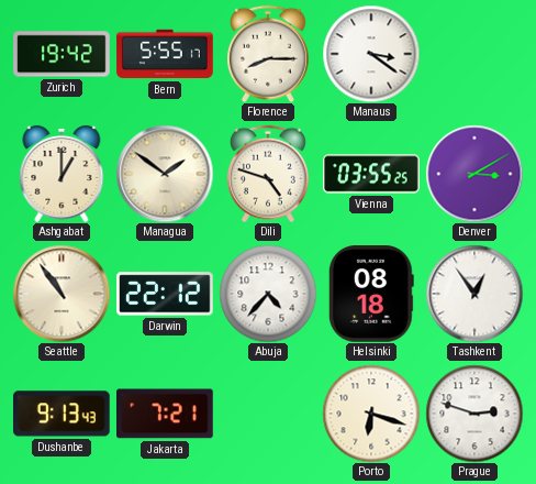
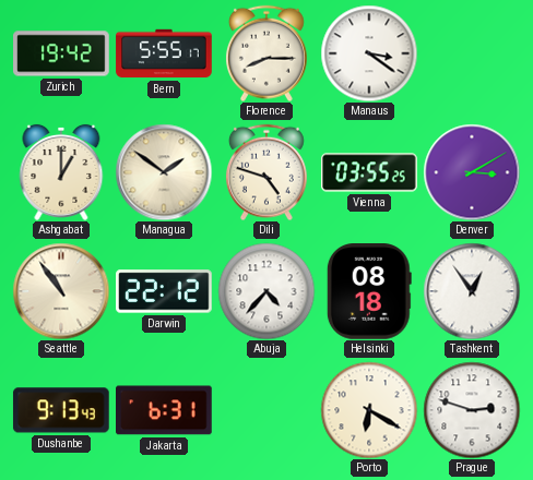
Jakarta: 7:21 -> 6:31 (165, 410)
Porto: 6:18 -> 6:20 (369, 410)
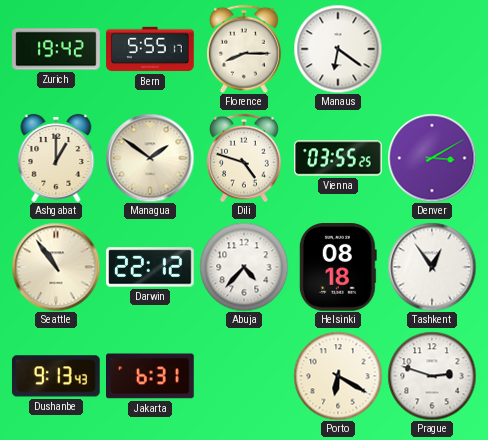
Manaus: 3:21 -> 6:21 (338, 49)
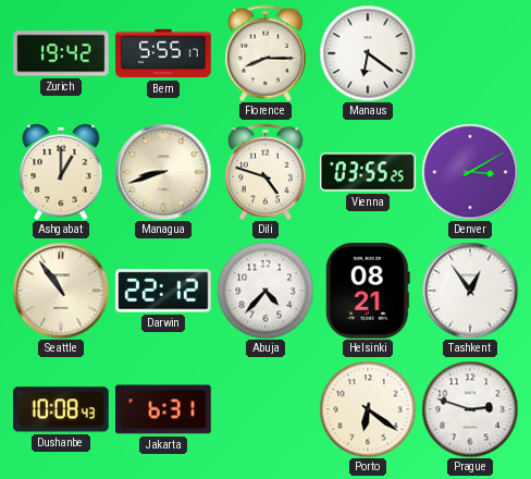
Managua: 1:51 -> 8:42 (163, 172)
Helsinki: 08:18 -> 08:21 (368, 292)
Dushanbe: 9:13 -> 10:08 (61, 409)
Porto: 6:20 -> 6:21 (368, 409)
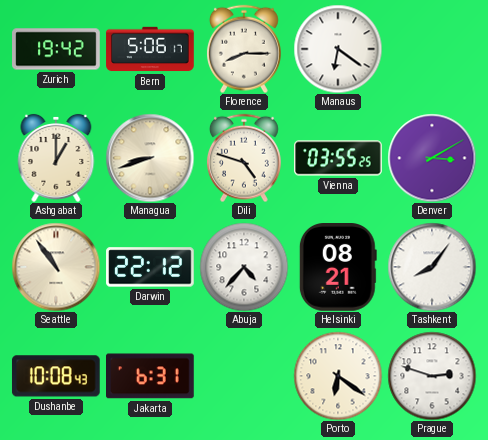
Bern: 5:55 -> 5:06 (150, 49)
Tashkent: 12:54 -> 8:06 (432, 267)
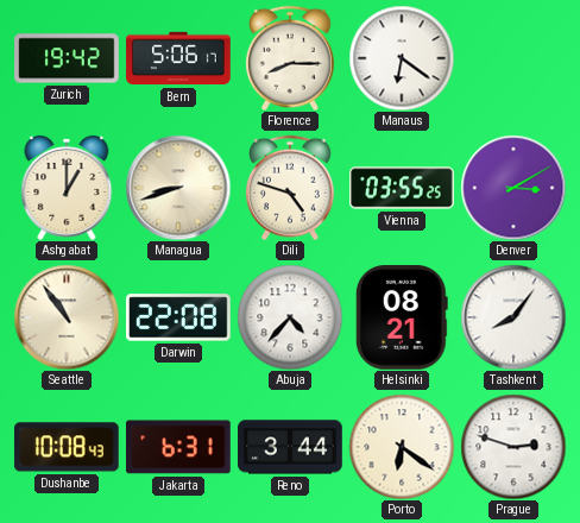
Darwin: 22:12 -> 22:08 (178, 317)
Reno: none -> 3:44 (290, 447)
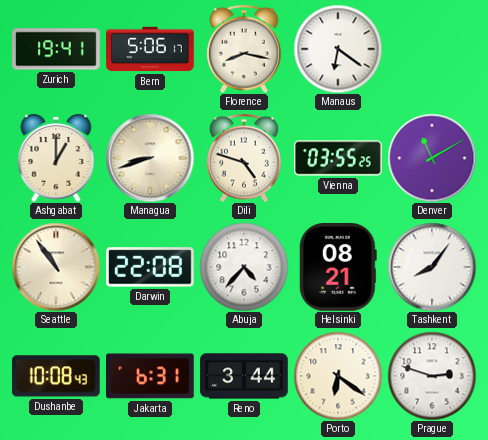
Zurich: 19:42 -> 19:41 (56, 49)
Florence: 8:15 -> 8:17 (244, 49)
Denver: 3:10 -> 11:10 (432, 158)
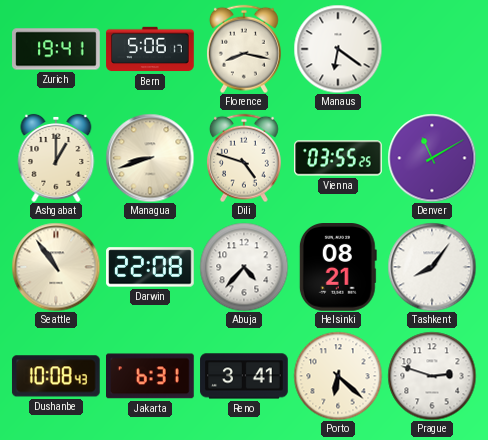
Reno: 3:44 -> 3:41 (244, 376)
Porto: 6:21 -> 6:22 (338, 376)
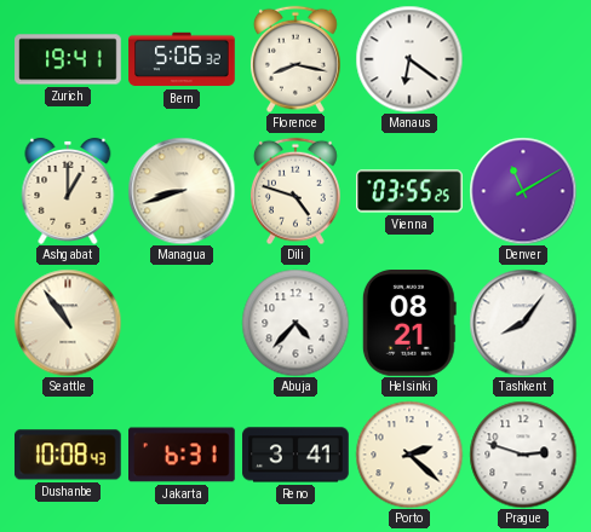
Bern: 5:06:17 -> 5:06:32 (182, 59)
Darwin: 22:08 -> none (150, 267)
Porto: 6:22 -> 2:22 (409, 455)
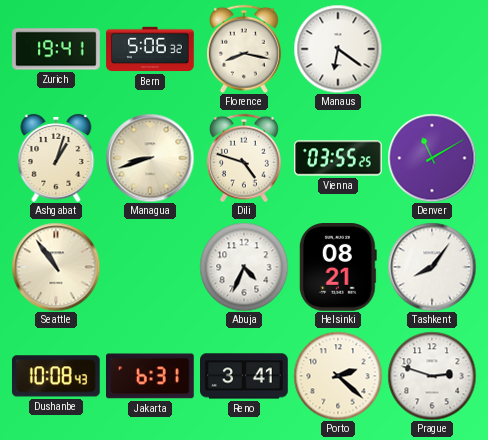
Ashgabat: 1:00 -> 1:03 (56, 158)
Abuja: 4:37 -> 4:34 (244, 267)
